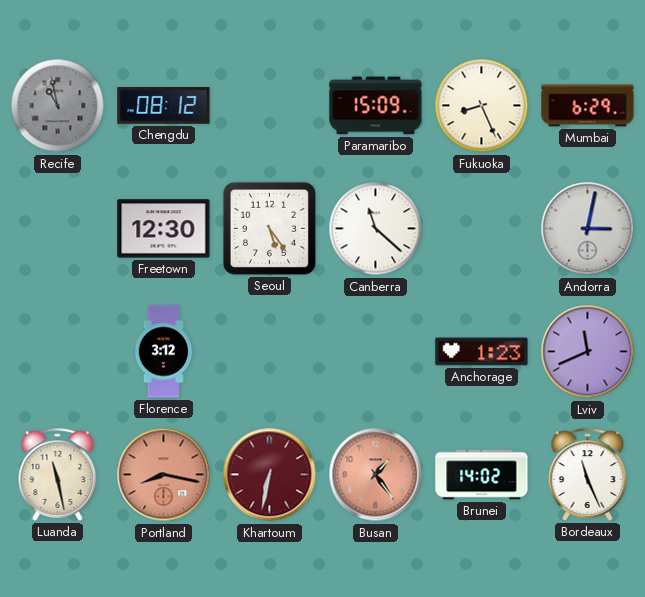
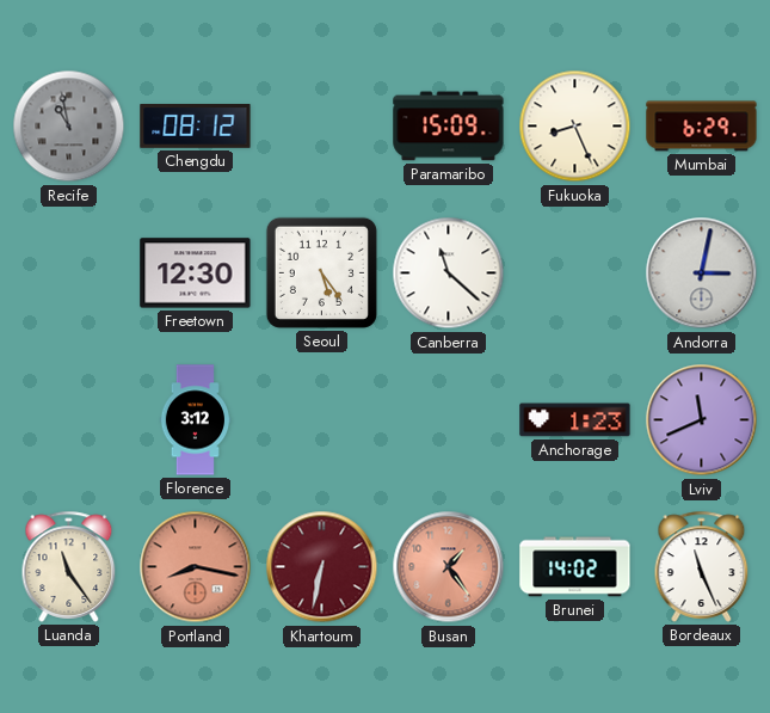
Luanda: 11:28 -> 11:24 (69, 566)
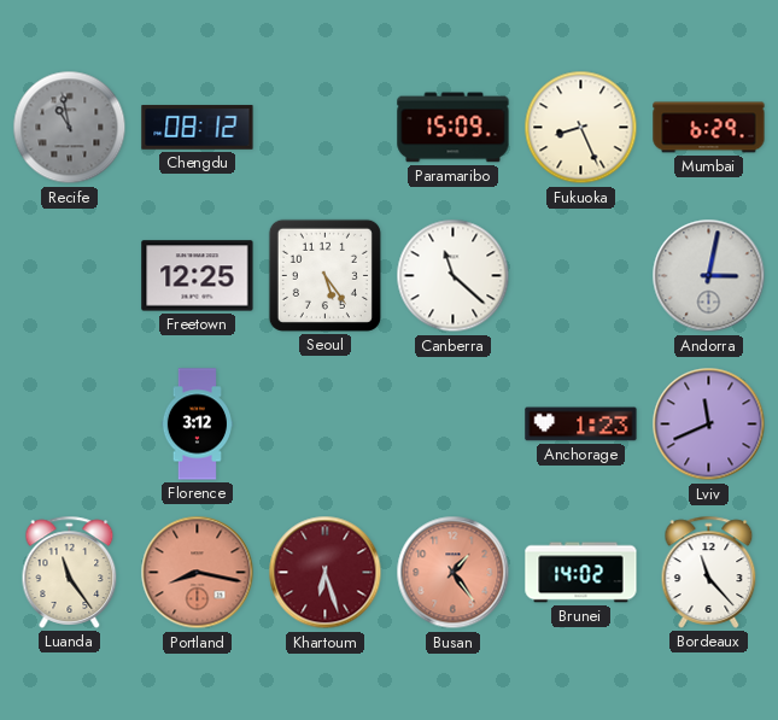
Freetown: 12:30 -> 12:25 (198, 276)
Khartoum: 6:32 -> 6:27 (326, 573)
Bordeaux: 11:26 -> 11:23 (709, 572)
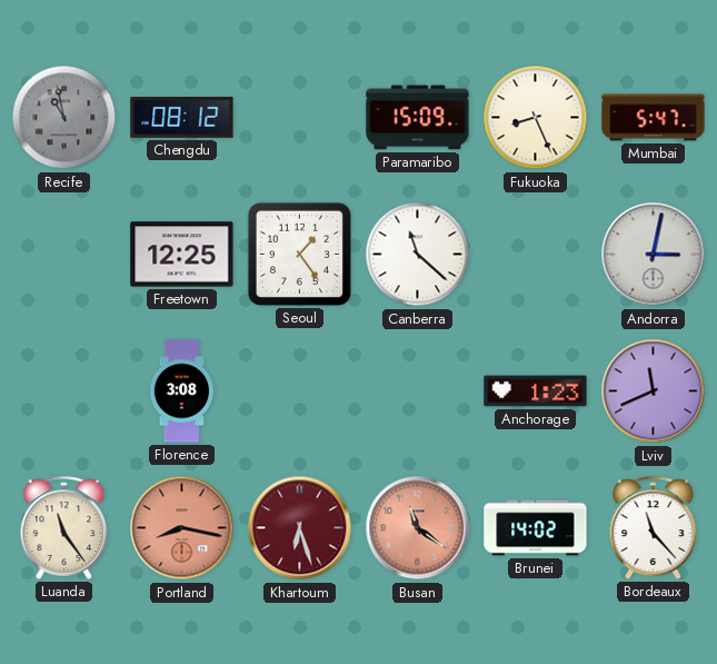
Mumbai: 6:29 -> 5:47 (654, 118)
Seoul: 5:24 -> 1:24 (299, 254)
Florence: 3:12 -> 3:08 (182, 392)
Busan: 1:24 -> 11:21 (418, 528)
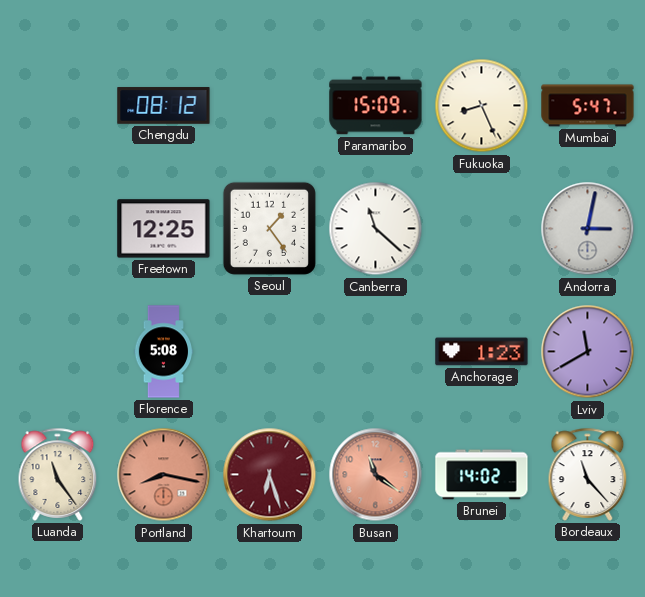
Recife: 10:58 -> none (64, 118)
Florence: 3:08 -> 5:08 (164, 352)
Lviv: 11:41 -> 11:40 (588, 352)
